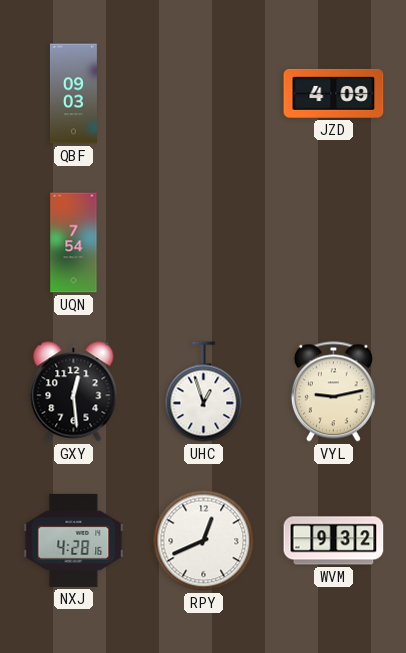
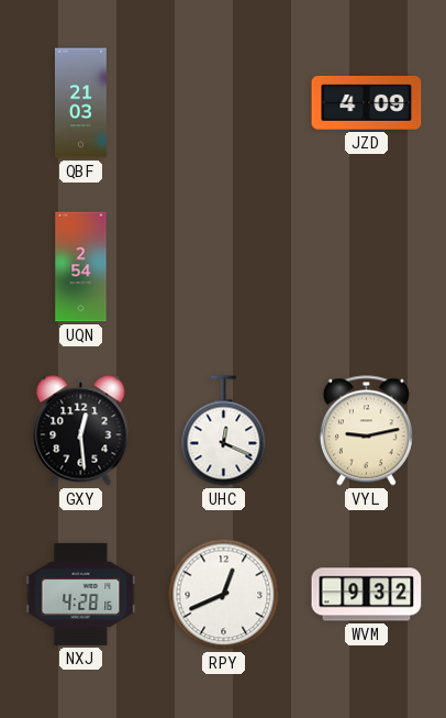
QBF: 09:03 -> 21:03 (80, 103)
UQN: 7:54 -> 2:54 (81, 267)
UHC: 12:57 -> 12:19 (224, 431)
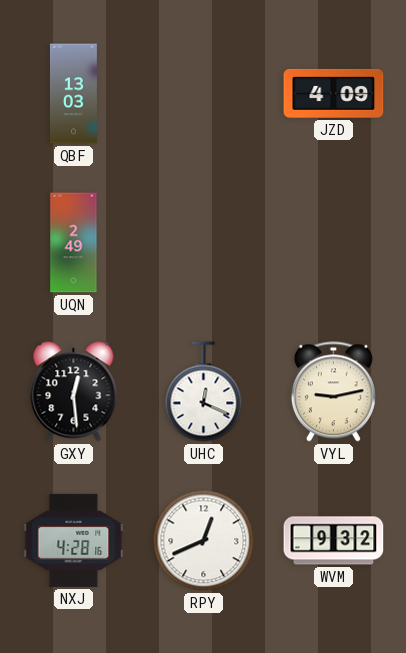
QBF: 21:03 -> 13:03 (73, 94)
UQN: 2:54 -> 2:49 (74, 243)
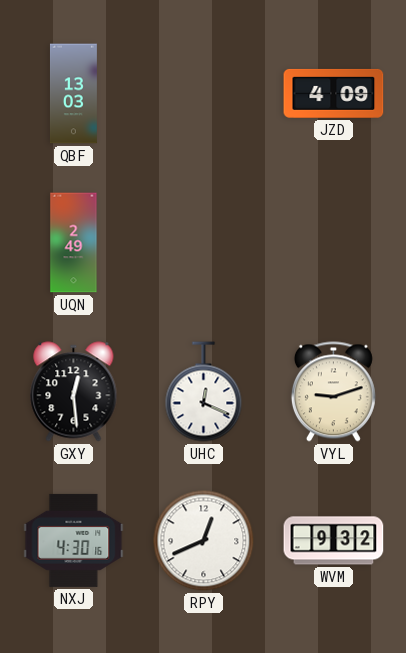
VYL: 9:13 -> 9:12 (333, 392)
NXJ: 4:28 -> 4:30 (74, 540)
